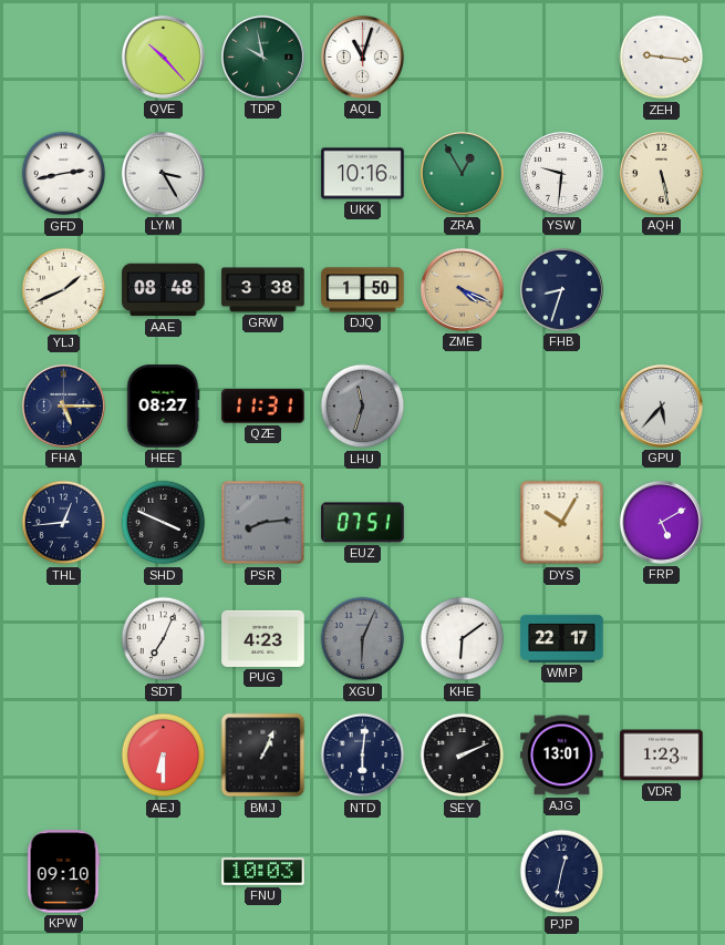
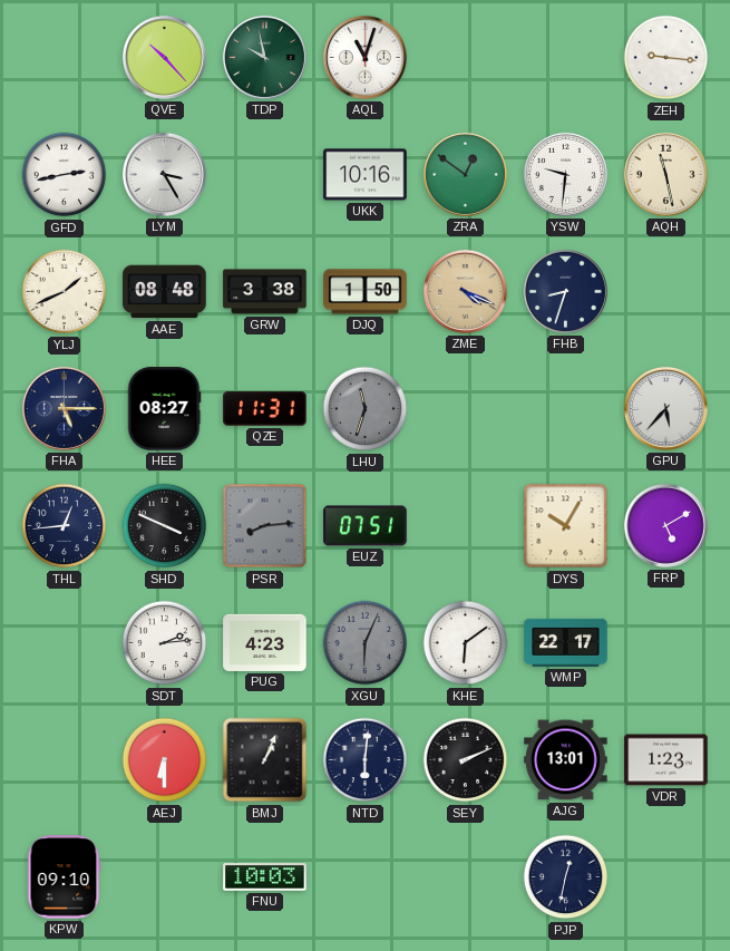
ZRA: 12:55 -> 12:51 (465, 174)
AQH: 5:28 -> 11:28 (665, 174)
SDT: 7:04 -> 2:14 (165, 643)
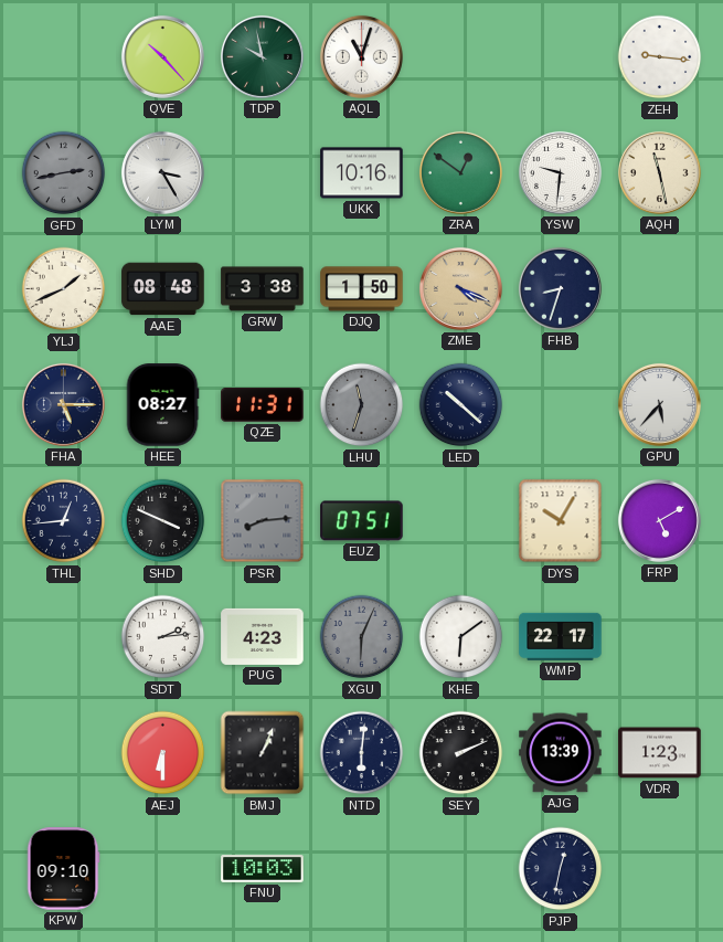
GFD dial: white -> grey (64, 173)
LED: none -> 10:22 (461, 405)
AJG: 13:01 -> 13:39 (561, 753)
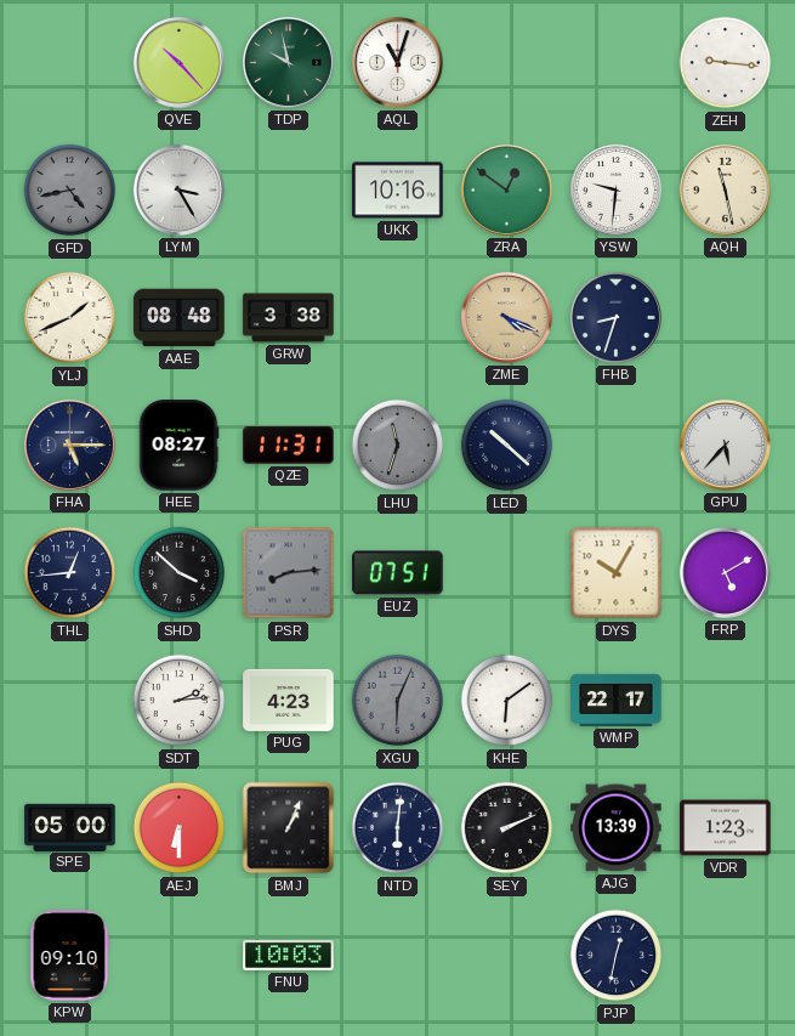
GFD: 2:43 -> 4:43 (70, 191)
DJQ: 1:50 -> none (362, 289)
SHD: 3:49 -> 3:52 (180, 573)
SPE: none -> 05:00 (70, 827)
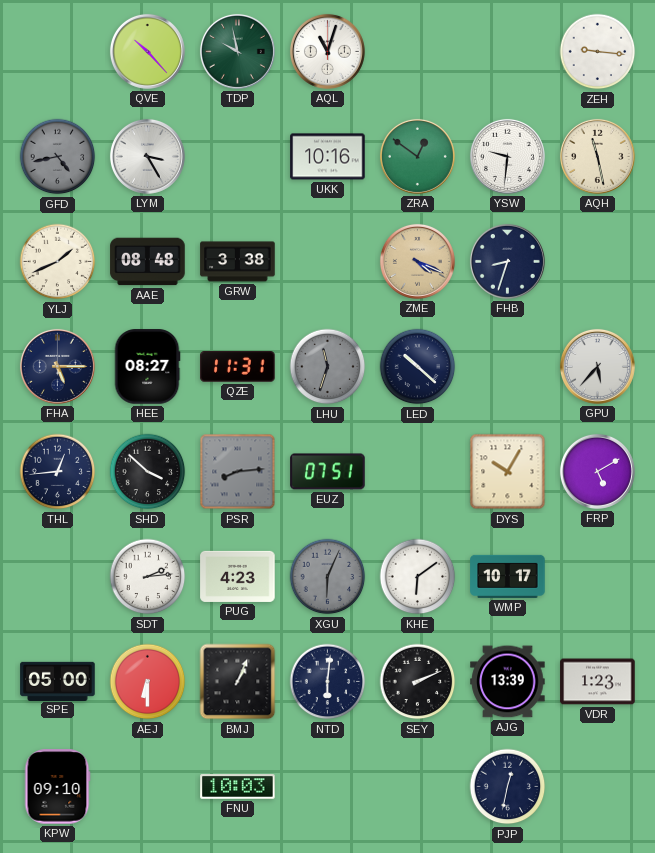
WMP: 22:17 -> 10:17 (508, 576)
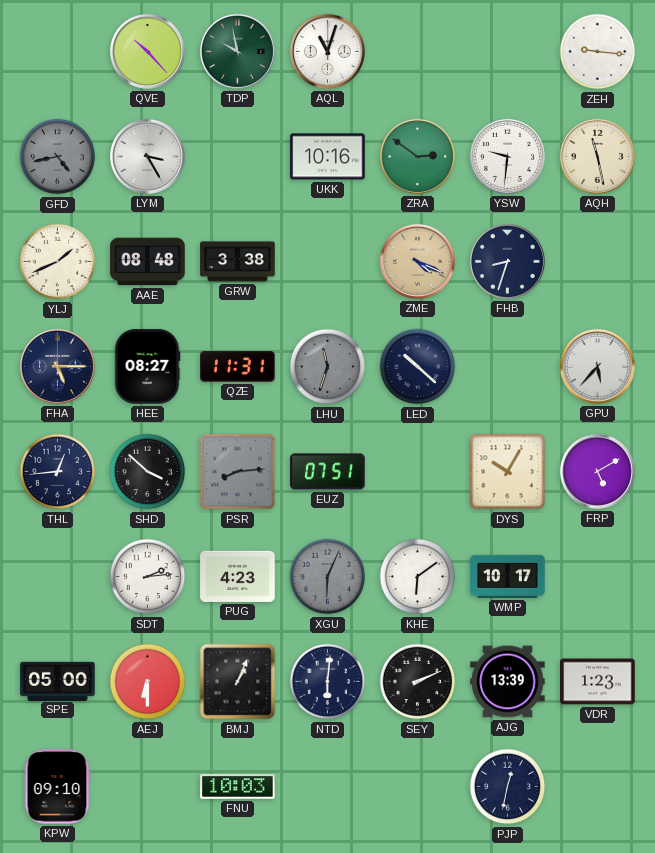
ZRA: 12:51 -> 2:51 (417, 156)
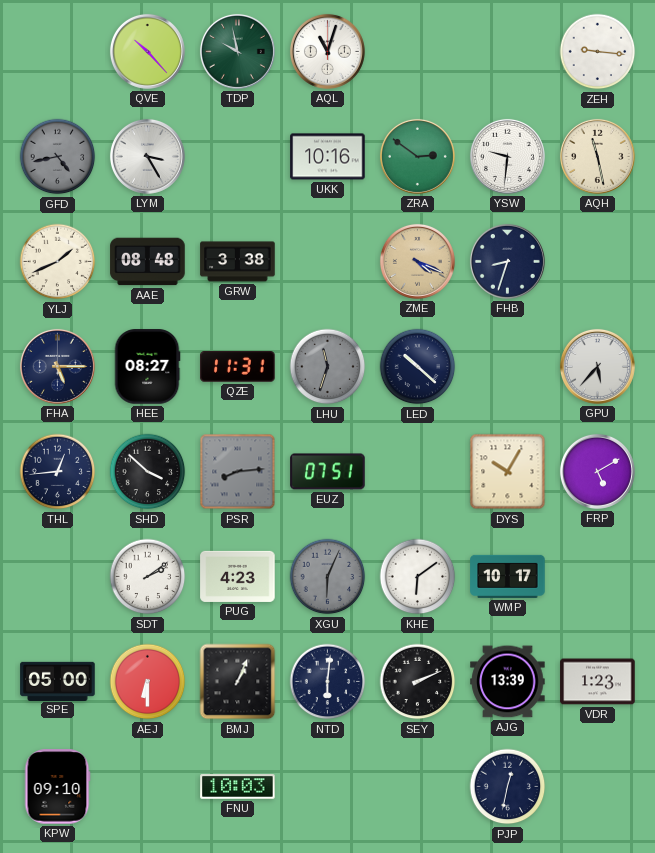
SDT: 2:14 -> 2:09 (148, 577)
